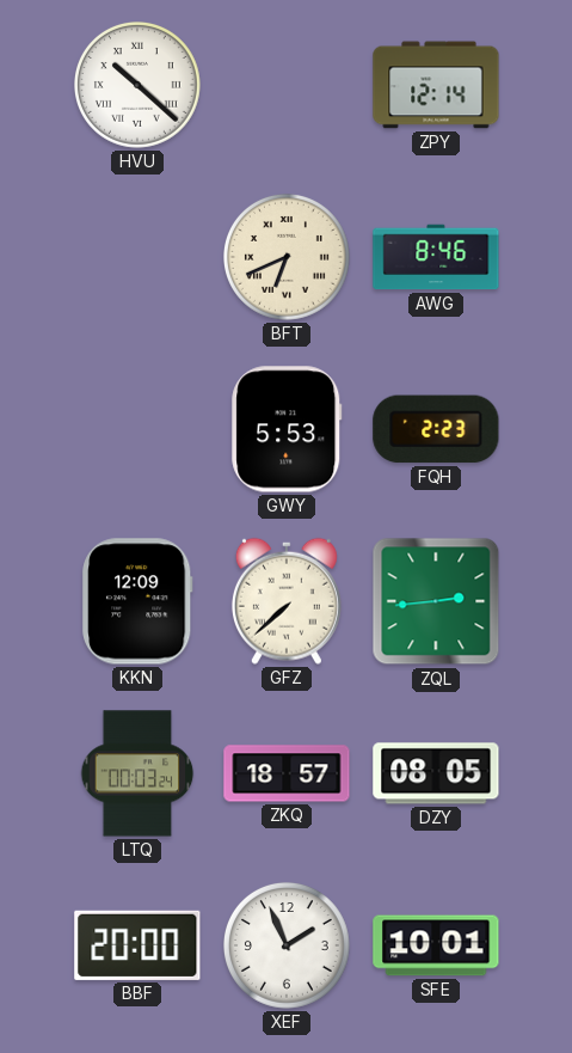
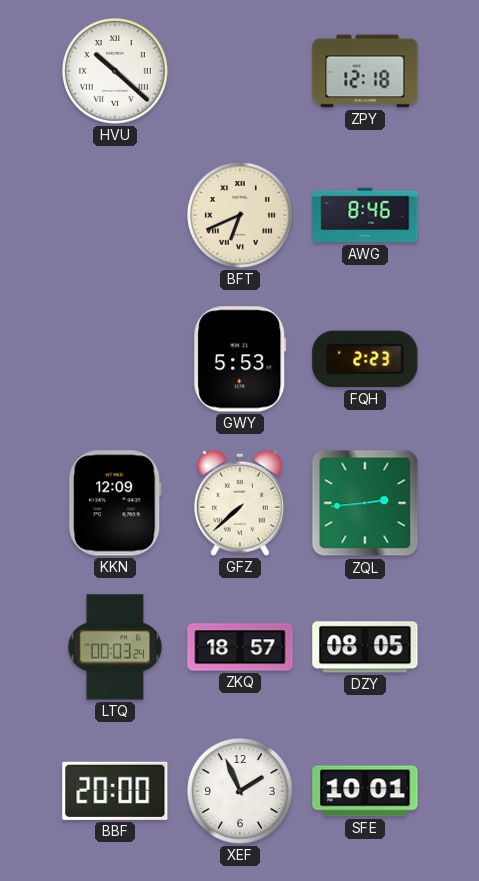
ZPY: 12:14 -> 12:18 (365, 71)
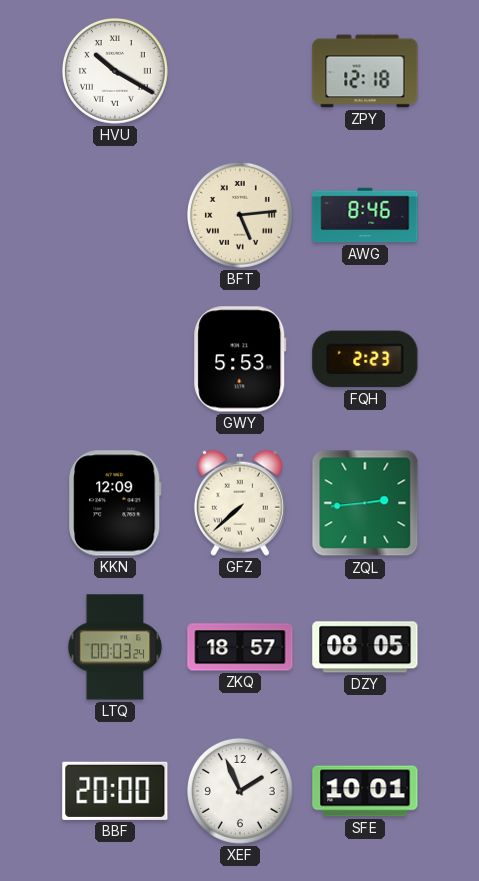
HVU: 10:22 -> 10:20 (116, 72)
BFT: 6:41 -> 5:14 (241, 216)
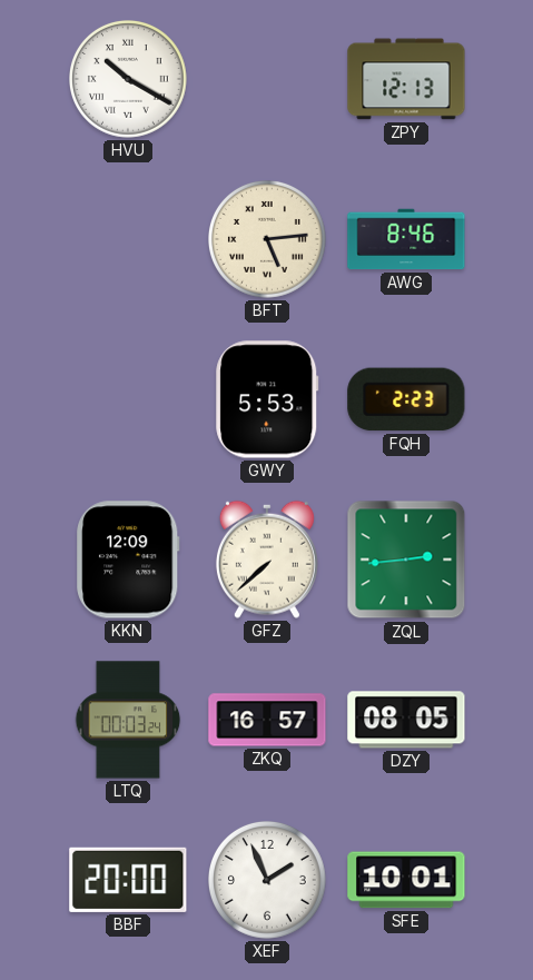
ZPY: 12:18 -> 12:13 (406, 79)
ZKQ: 18:57 -> 16:57 (267, 720)
